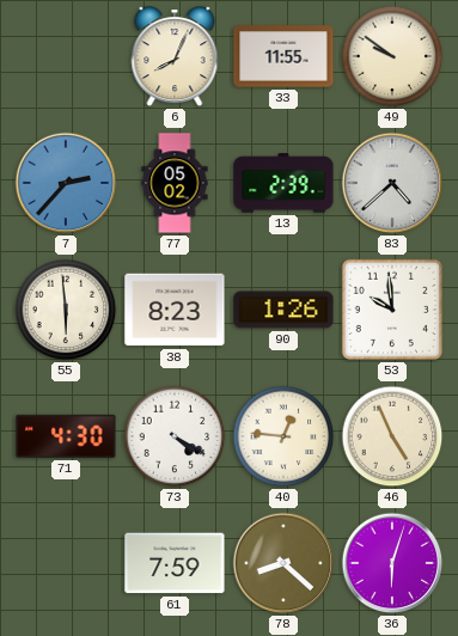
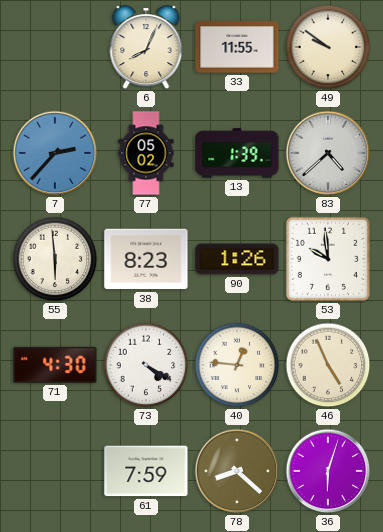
13: 2:39 -> 1:39 (237, 153)
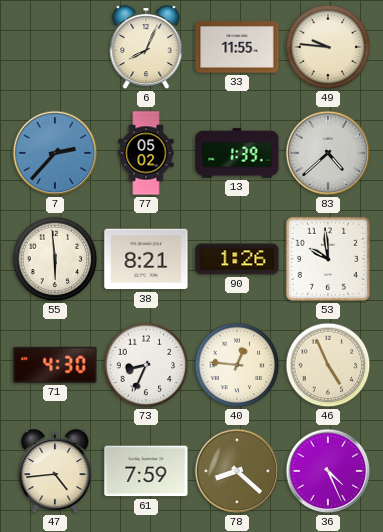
49: 9:51 -> 9:46 (328, 47)
38: 8:23 -> 8:21 (146, 259)
73: 4:20 -> 8:34 (146, 365)
47: none -> 4:44 (55, 472)
36: 6:03 -> 4:26 (328, 471)
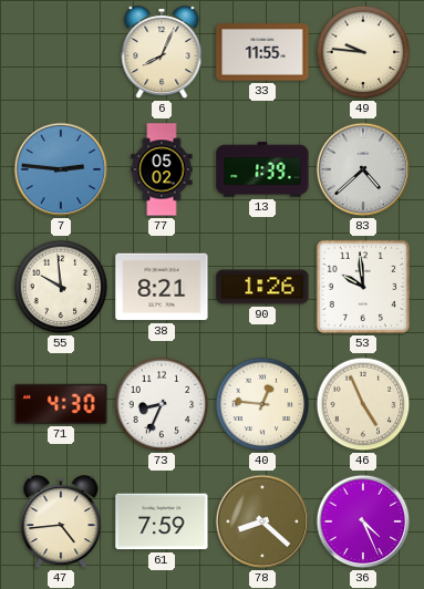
7: 2:37 -> 2:46 (61, 169)
55: 5:59 -> 9:59 (61, 287)
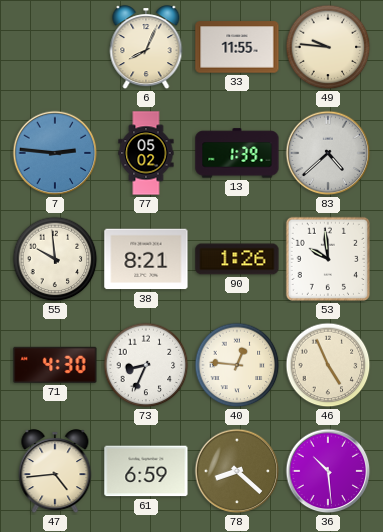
61: 7:59 -> 6:59 (146, 471)
36: 4:26 -> 10:29 (328, 471)
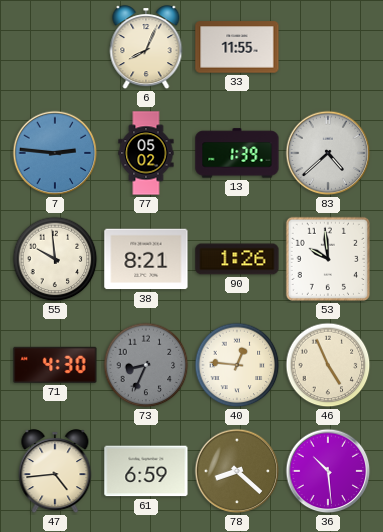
49: 9:46 -> none (328, 47)
73 dial: white -> grey (146, 365)
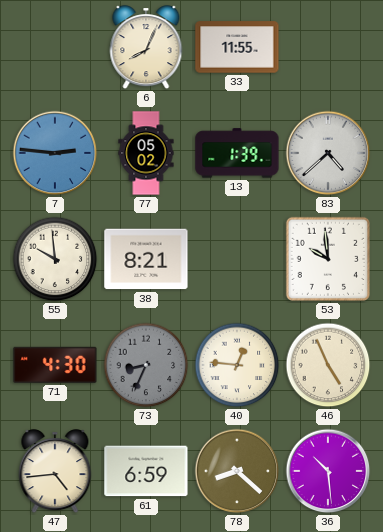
90: 1:26 -> none (237, 259)
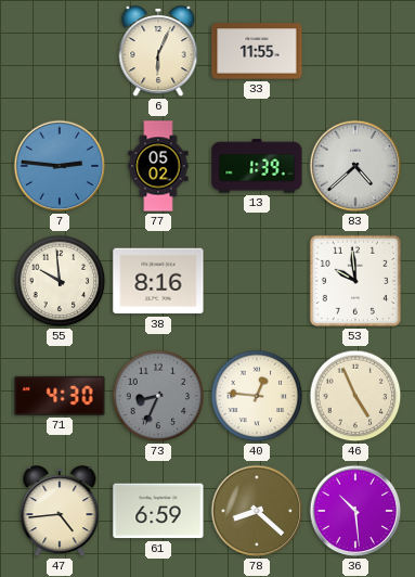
6: 8:04 -> 6:04 (158, 52)
38: 8:21 -> 8:16 (158, 281)
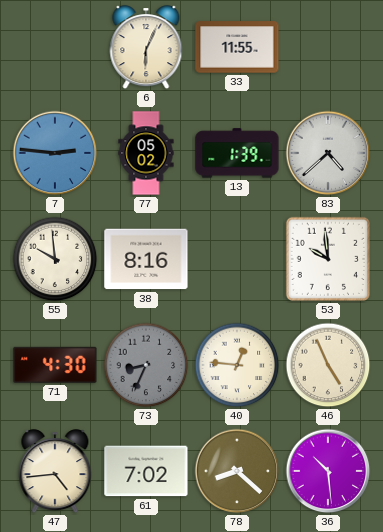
61: 6:59 -> 7:02 (146, 471)
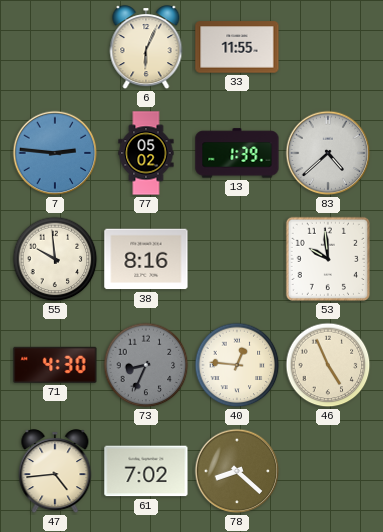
36: 10:29 -> none (328, 471)
